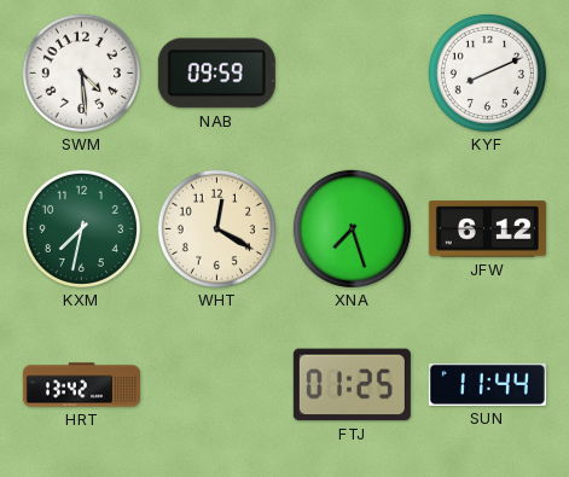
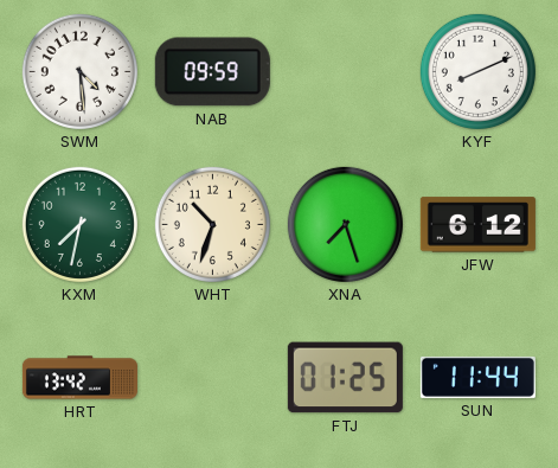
WHT: 12:20 -> 10:33 (212, 224)
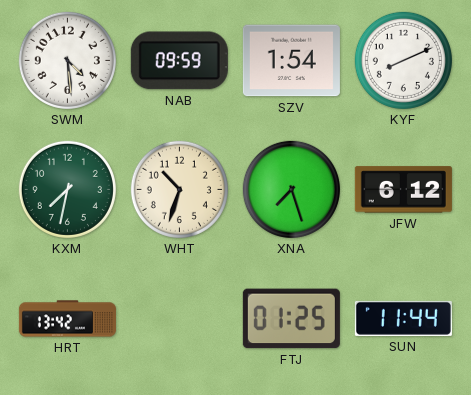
SZV: none -> 1:54 (291, 61)
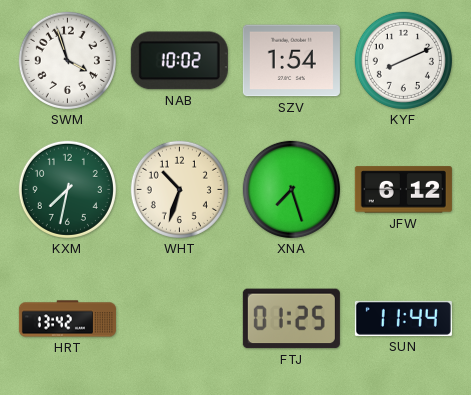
SWM: 4:29 -> 3:57 (67, 60)
NAB: 09:59 -> 10:02 (179, 61)
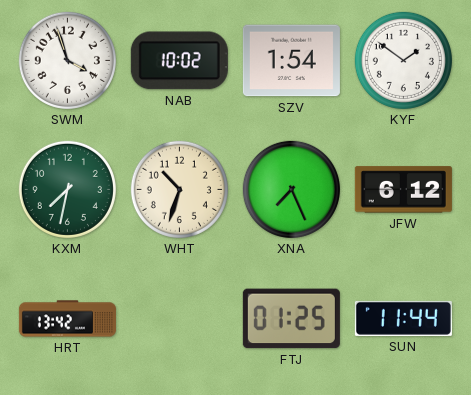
KYF: 8:11 -> 1:51 (403, 60)
XNA: 7:27 -> 7:26 (291, 189)
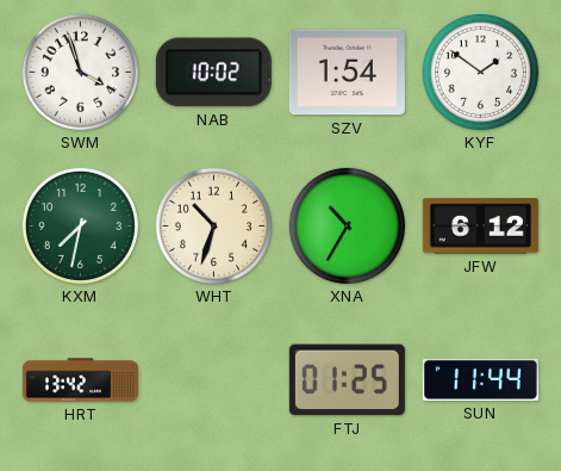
XNA: 7:26 -> 10:35 (347, 225)
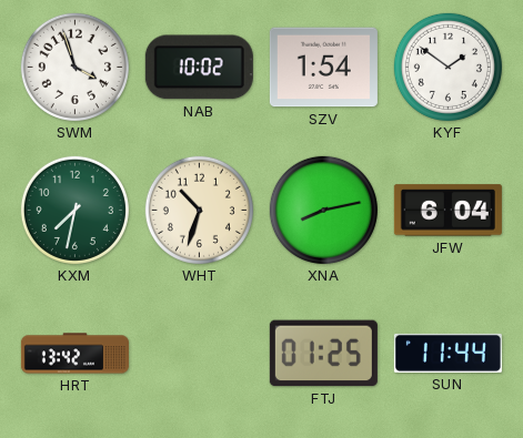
XNA: 10:35 -> 8:13 (323, 210)
JFW: 6:12 -> 6:04 (447, 211)
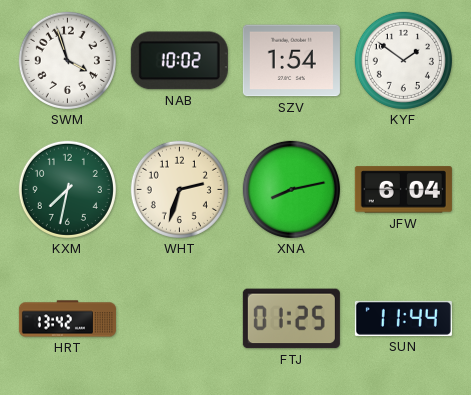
WHT: 10:33 -> 2:33 (179, 189)
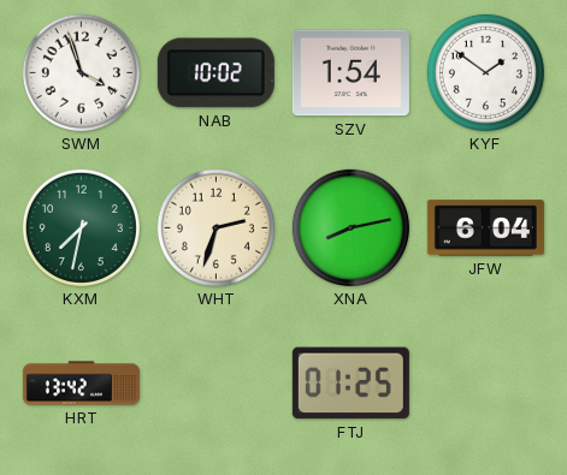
SUN: 11:44 -> none (403, 318)
